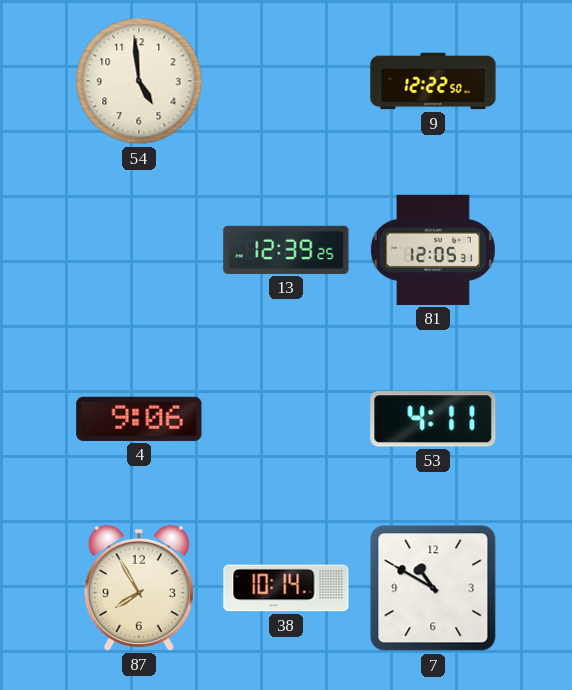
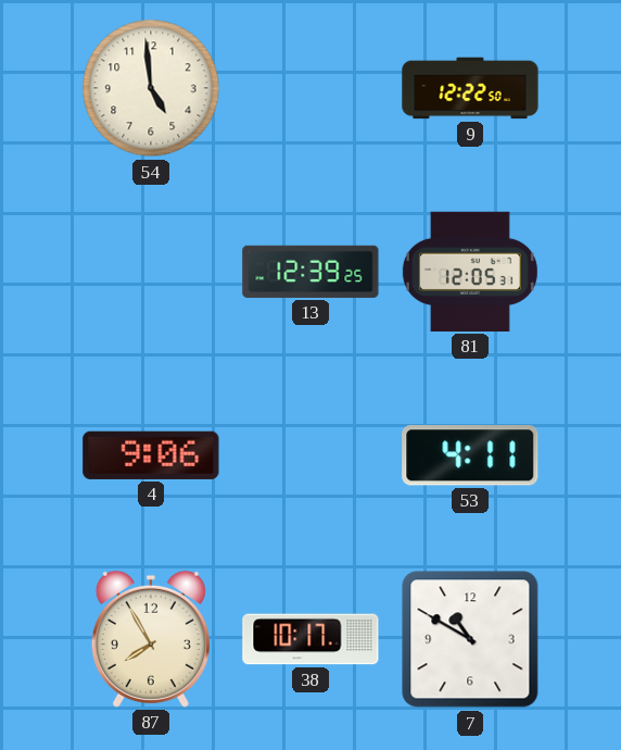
38: 10:14 -> 10:17 (310, 639)
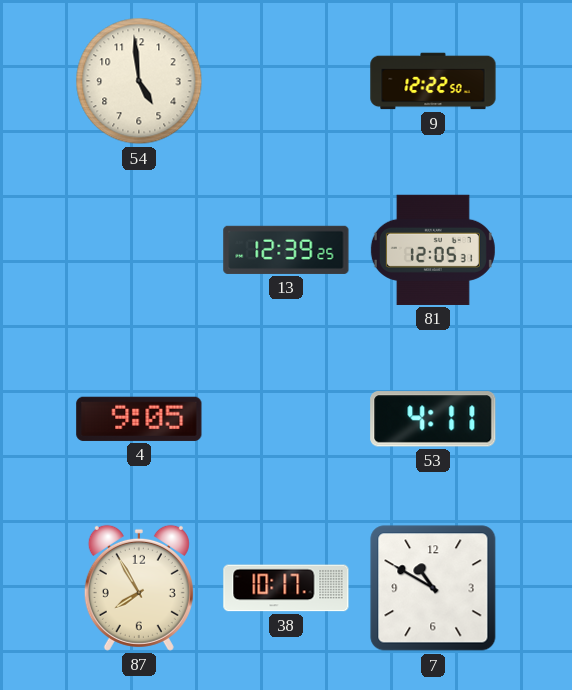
4: 9:06 -> 9:05 (139, 419)
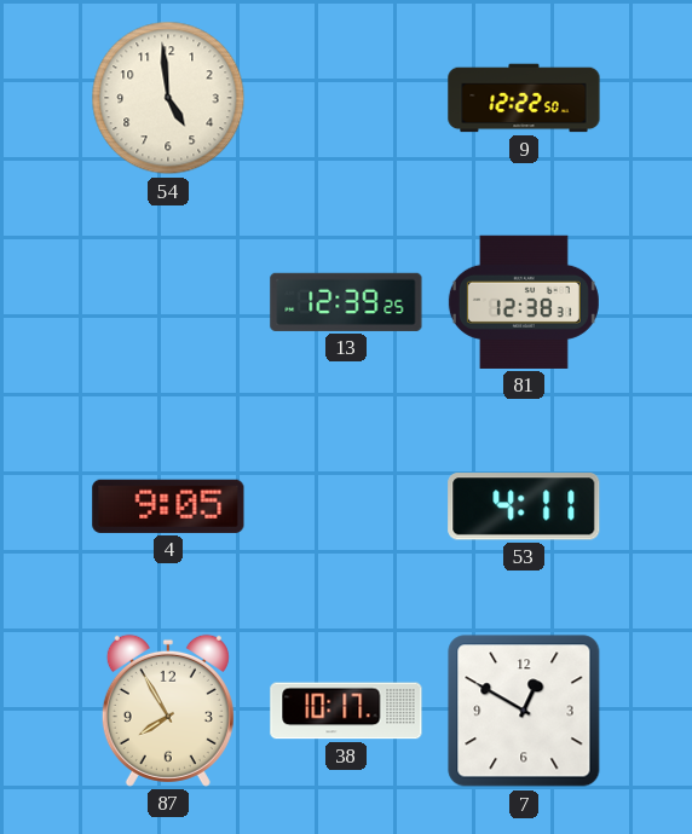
81: 12:05 -> 12:38 (524, 302)
7: 10:50 -> 12:50 (524, 711)
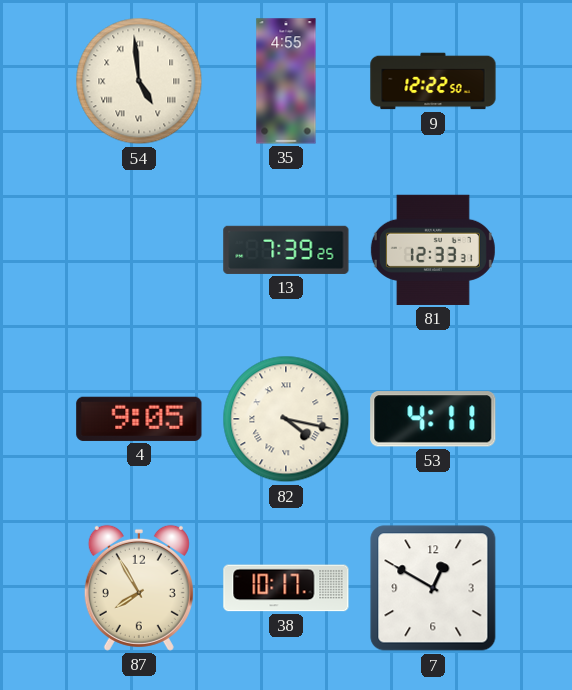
54 numerals: Arabic -> Roman (139, 81)
35: none -> 4:55 (286, 81)
13: 12:39 -> 7:39 (286, 250)
81: 12:38 -> 12:33 (433, 250)
82: none -> 4:17 (286, 419)
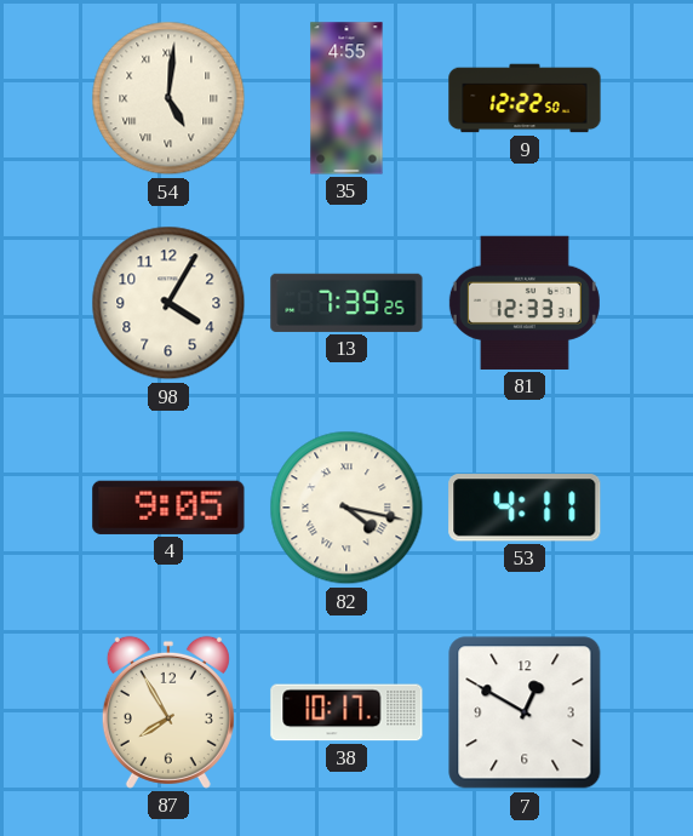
54: 4:59 -> 5:01 (168, 98)
98: none -> 4:05 (168, 303)
